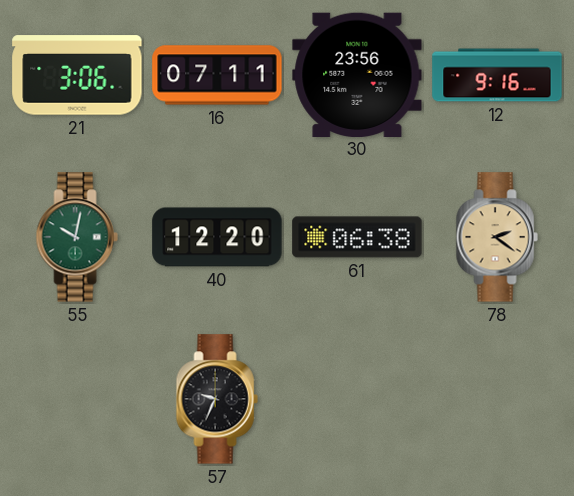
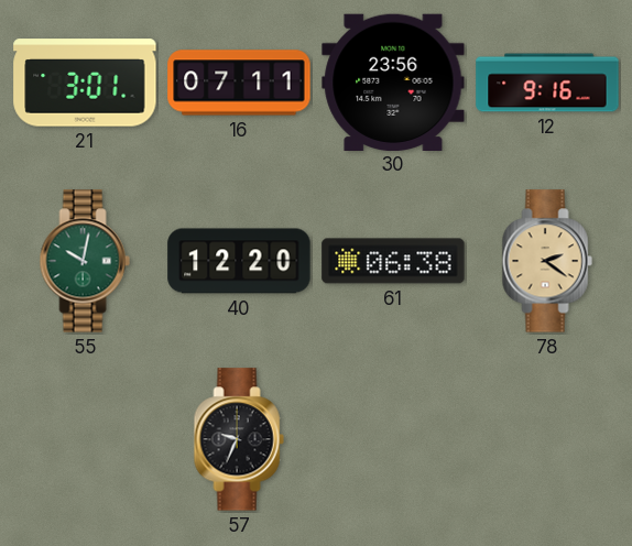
21: 3:06 -> 3:01 (85, 83)
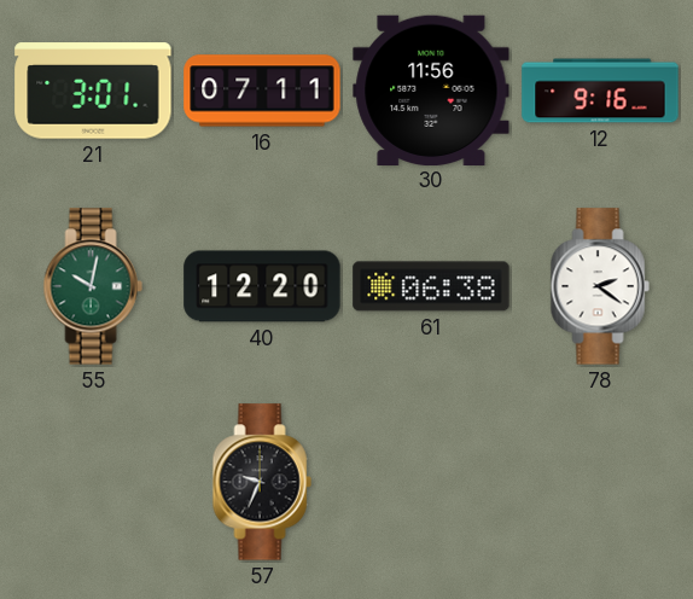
30: 23:56 -> 11:56 (431, 89)
78 dial: champagne -> white (600, 286)
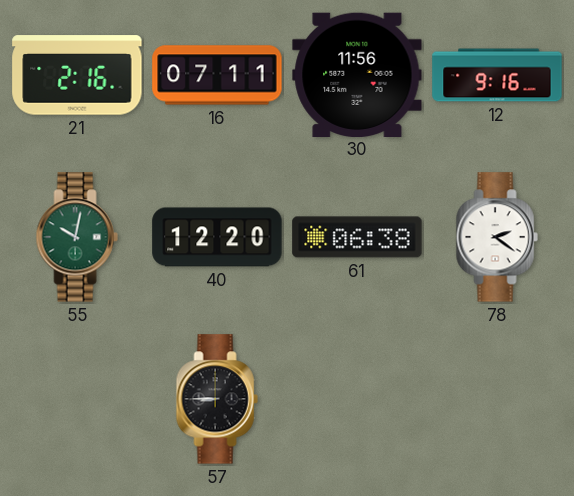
21: 3:01 -> 2:16 (77, 75)
57: 9:34 -> 8:45 (217, 399)
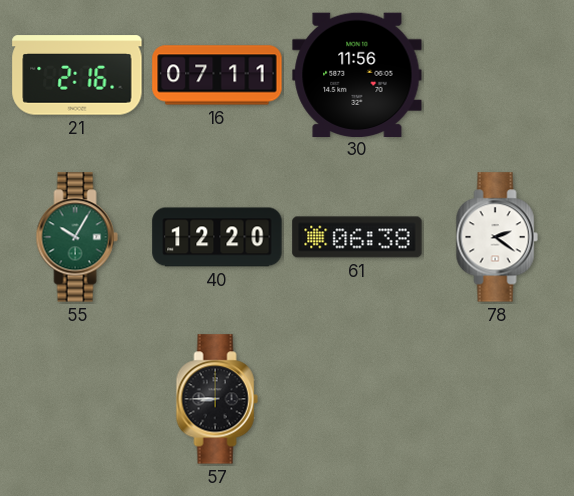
12: 9:16 -> none (497, 75)
55: 10:02 -> 10:05 (77, 237)
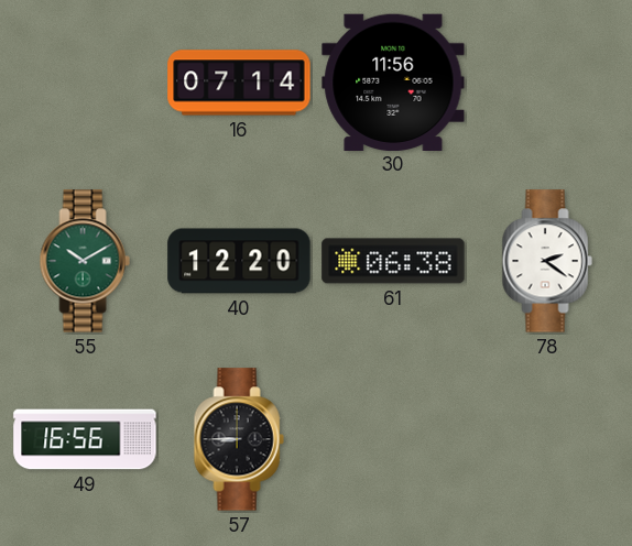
21: 2:16 -> none (77, 75)
16: 07:11 -> 07:14 (239, 83)
55: 10:05 -> 10:10 (85, 261)
49: none -> 16:56 (85, 439)
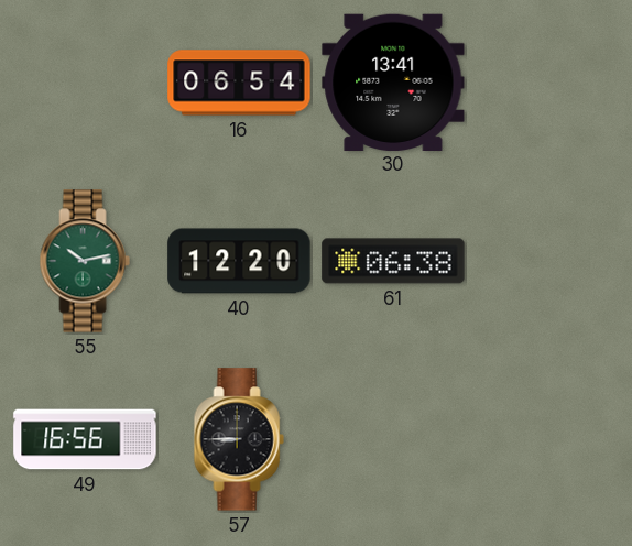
16: 07:14 -> 06:54 (239, 83)
30: 11:56 -> 13:41 (393, 81)
55: 10:10 -> 10:13 (85, 261)
78: 2:21 -> none (547, 261)
